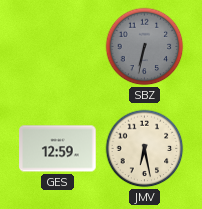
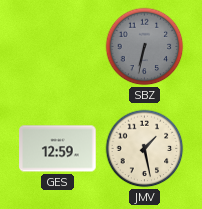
JMV: 6:28 -> 1:28 (145, 149)
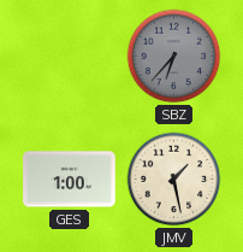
SBZ: 6:32 -> 6:37 (174, 57)
GES: 12:59 -> 1:00 (70, 180)
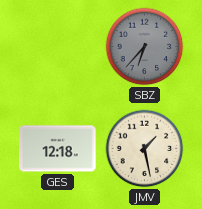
GES: 1:00 -> 12:18 (58, 149)
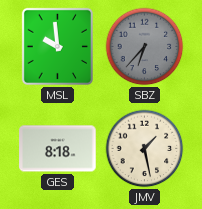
MSL: none -> 9:59 (57, 46)
GES: 12:18 -> 8:18 (58, 149)
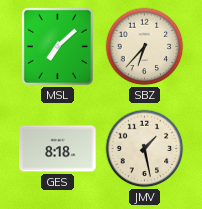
MSL: 9:59 -> 7:08 (57, 46)
SBZ dial: grey -> cream (145, 47)
